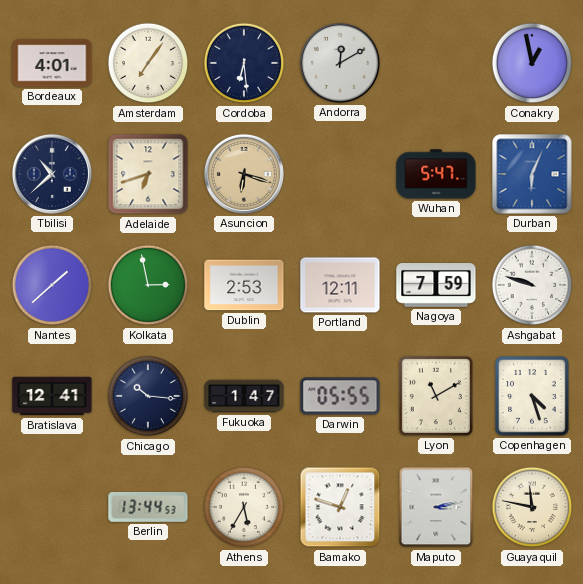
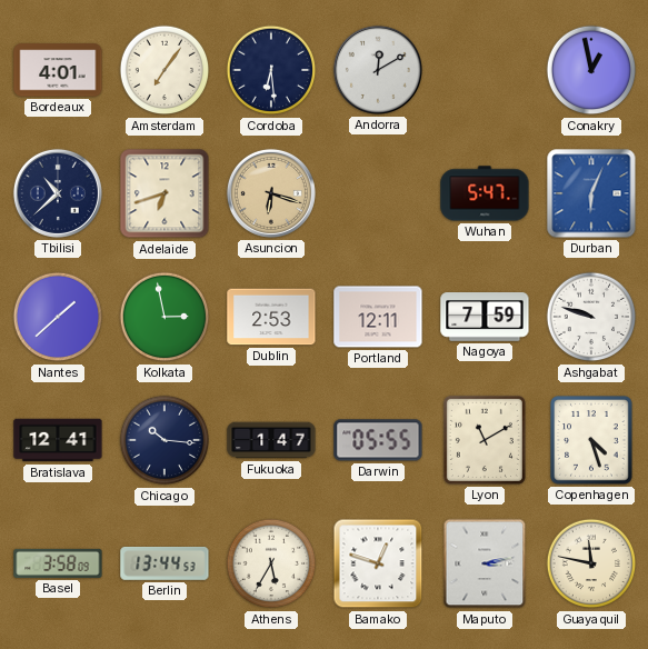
Basel: none -> 3:58 (58, 563)
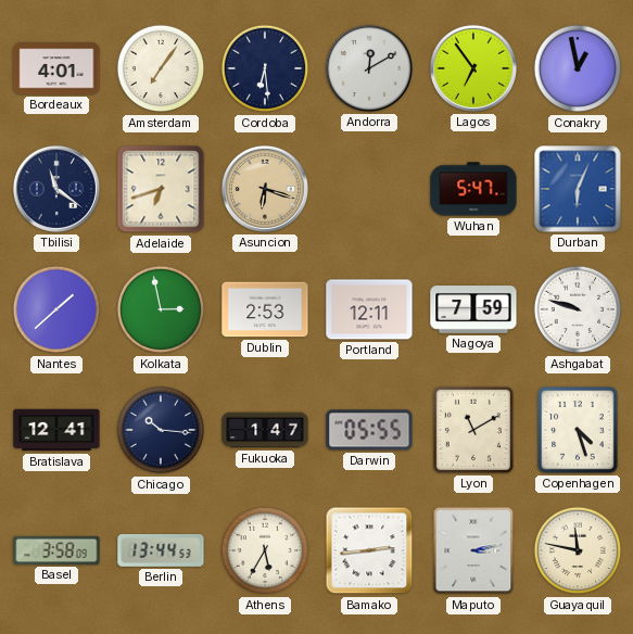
Lagos: none -> 6:54 (473, 68)
Tbilisi: 10:38 -> 11:21 (56, 189)
Bamako: 12:48 -> 2:44 (369, 550)
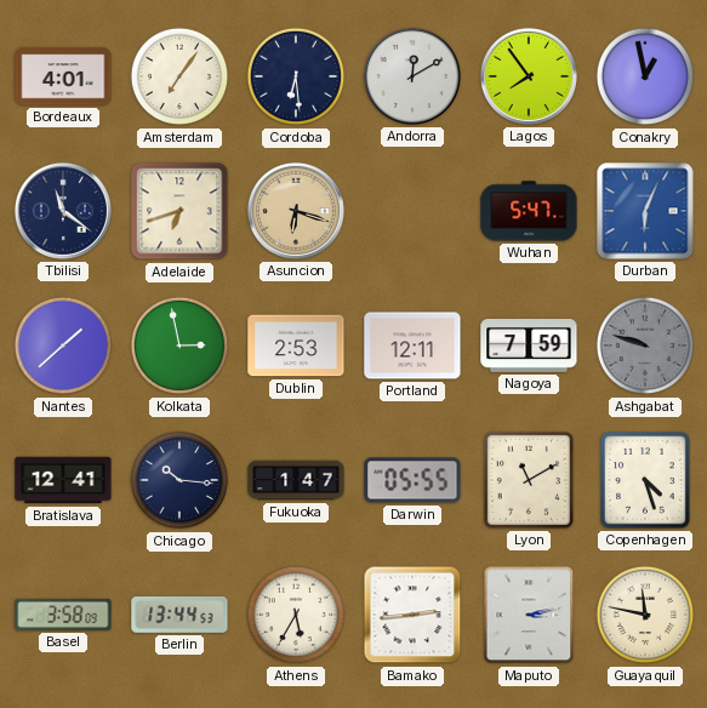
Lagos: 6:54 -> 7:54 (529, 76)
Ashgabat dial: white -> grey (645, 346)
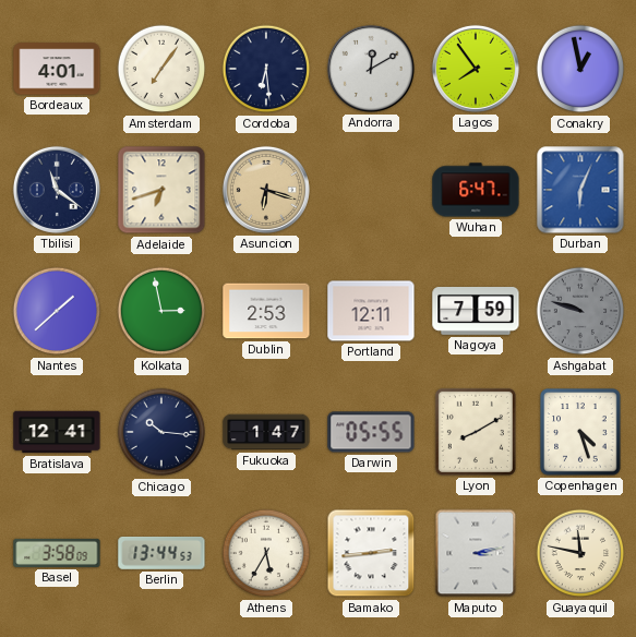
Wuhan: 5:47 -> 6:47 (476, 190)
Lyon: 11:10 -> 8:10 (476, 432)
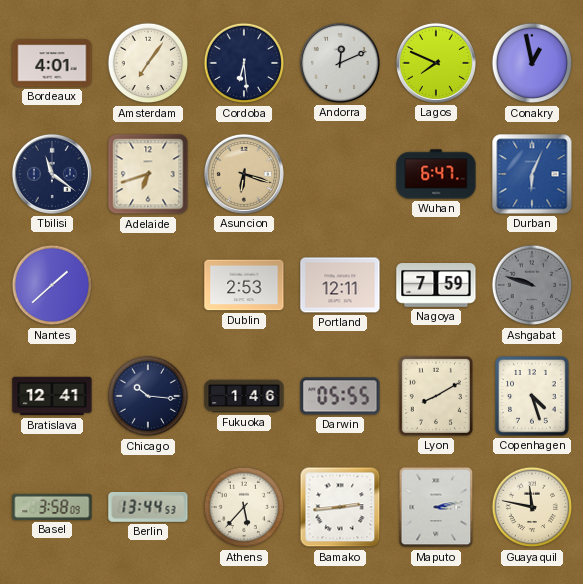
Andorra: 12:10 -> 12:11 (340, 63)
Lagos: 7:54 -> 7:49 (436, 63)
Kolkata: 2:58 -> none (161, 311)
Fukuoka: 1:47 -> 1:46 (244, 396)
Athens: 5:35 -> 5:37 (244, 507)
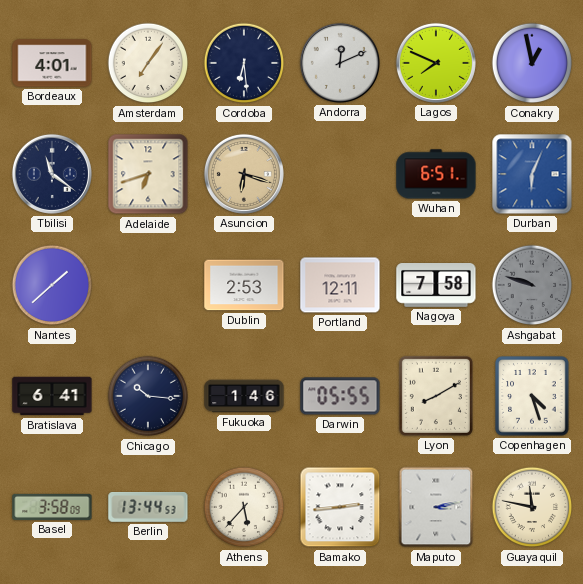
Wuhan: 6:47 -> 6:51 (436, 174)
Nagoya: 7:59 -> 7:58 (436, 286)
Bratislava: 12:41 -> 6:41 (52, 396)
